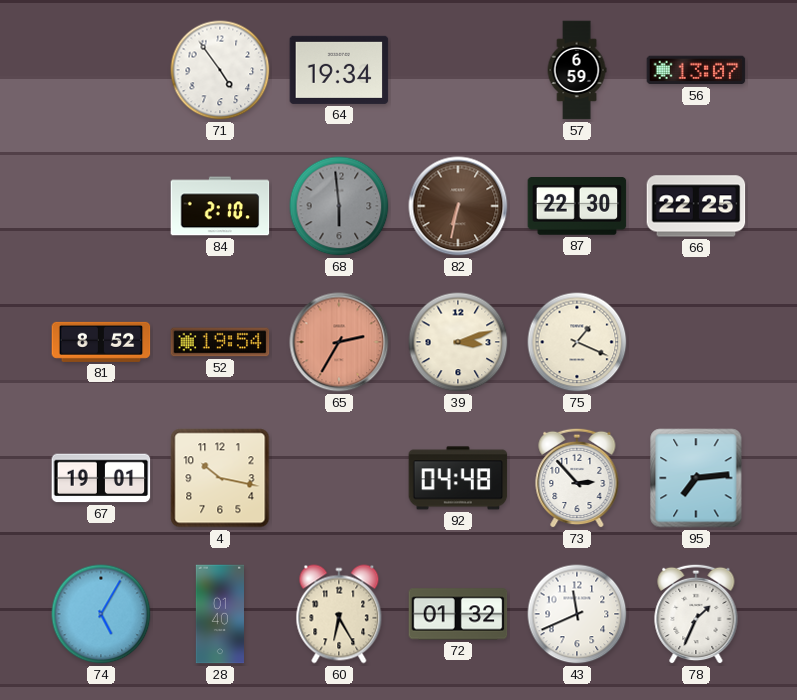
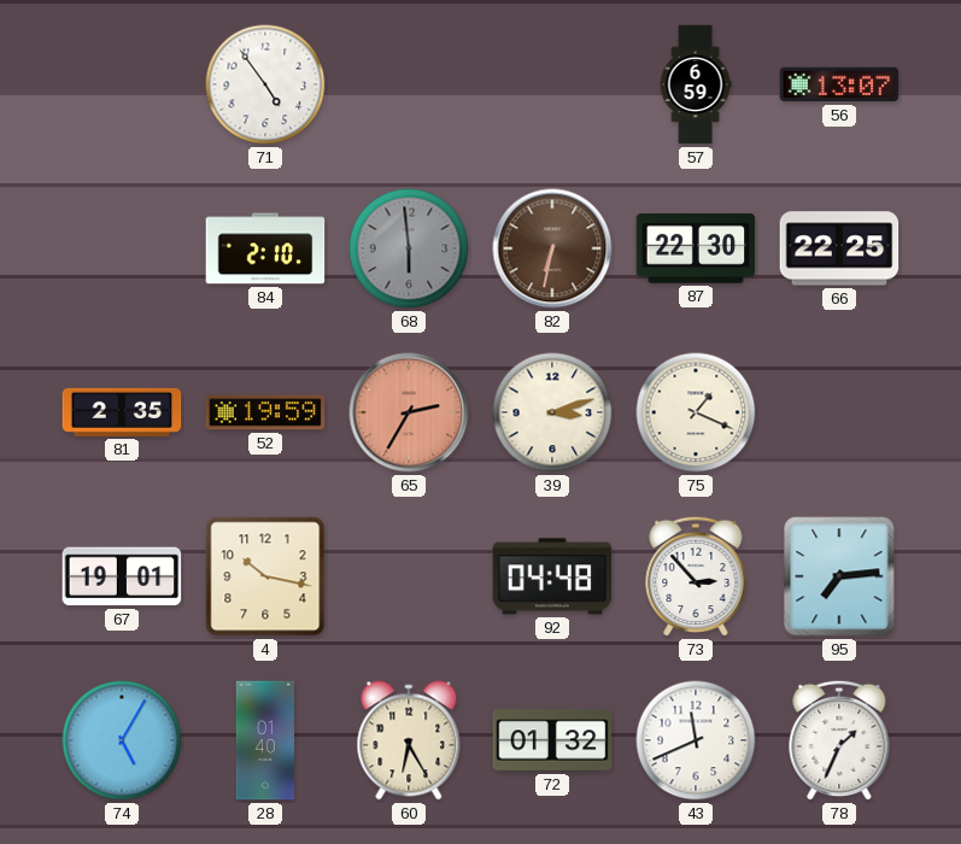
64: 19:34 -> none (339, 70)
81: 8:52 -> 2:35 (122, 412)
52: 19:54 -> 19:59 (265, 412)
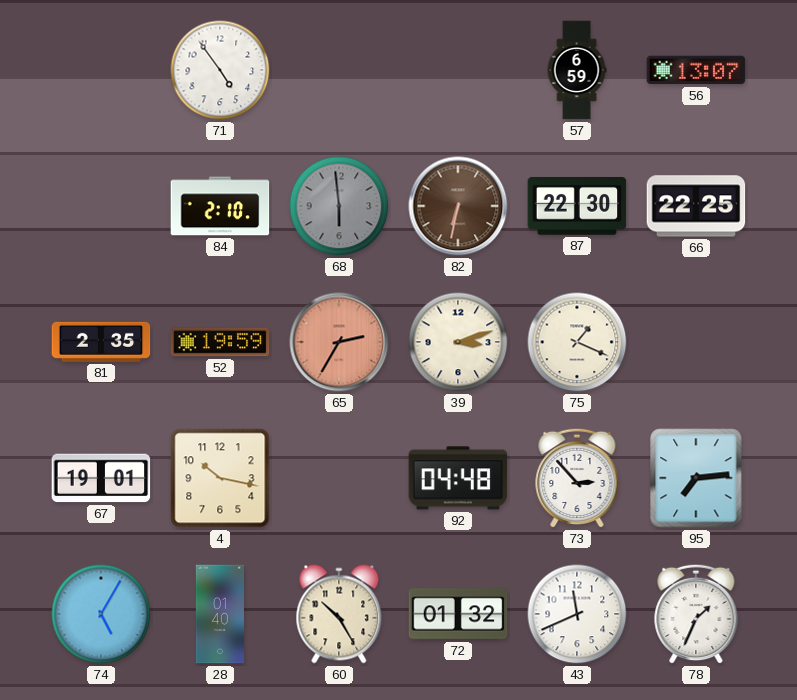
60: 6:25 -> 10:25 (339, 614)
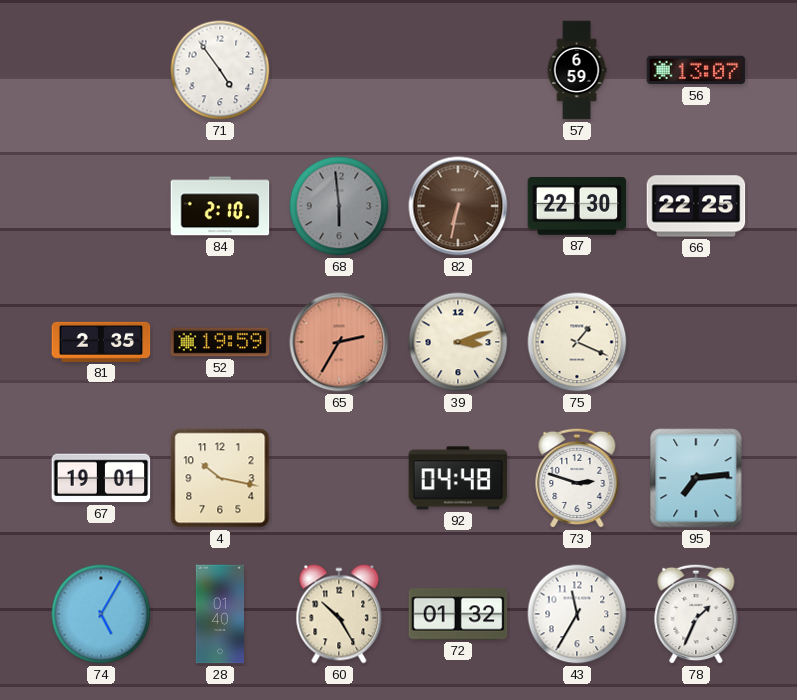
73: 2:53 -> 2:48 (577, 478)
43: 11:41 -> 11:35 (577, 614)
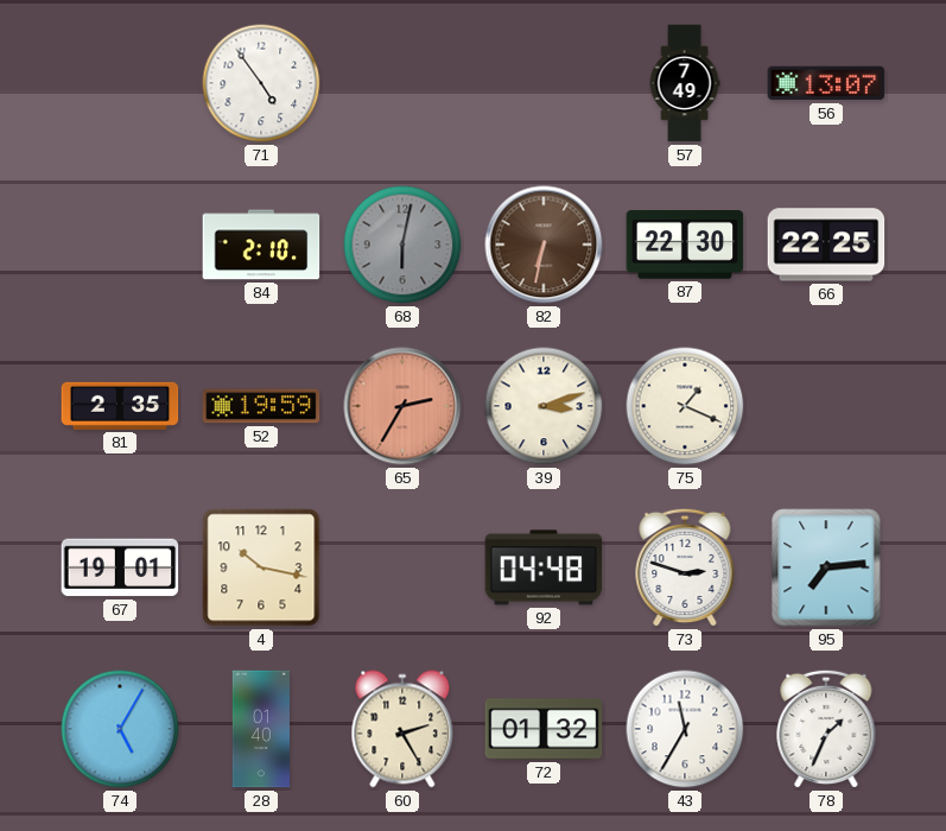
57: 6:59 -> 7:49 (685, 83)
68: 5:59 -> 6:02 (402, 245)
60: 10:25 -> 2:25 (402, 729)
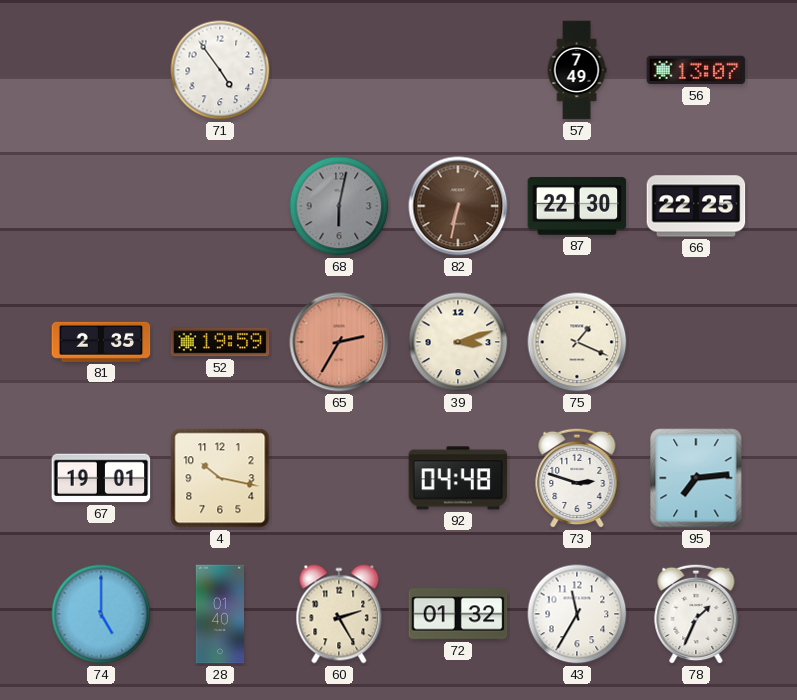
84: 2:10 -> none (261, 245)
74: 5:05 -> 5:00 (101, 614)
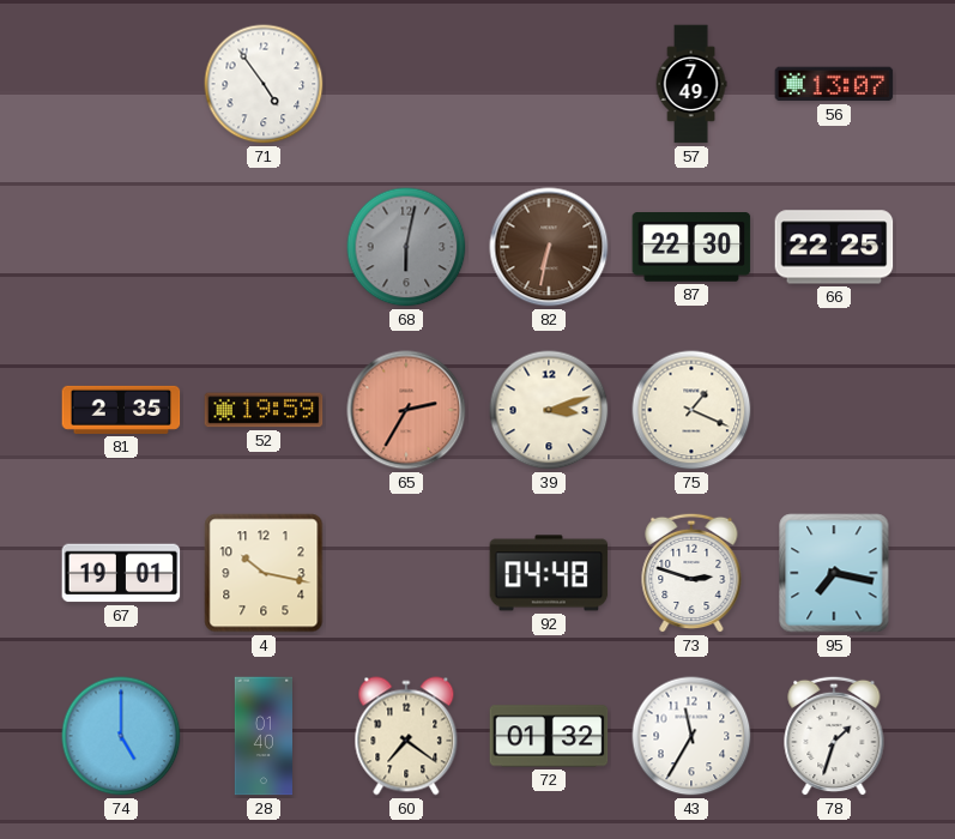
95: 7:14 -> 7:17 (834, 573)
60: 2:25 -> 7:21 (406, 736)
78: 1:34 -> 1:33 (834, 736)
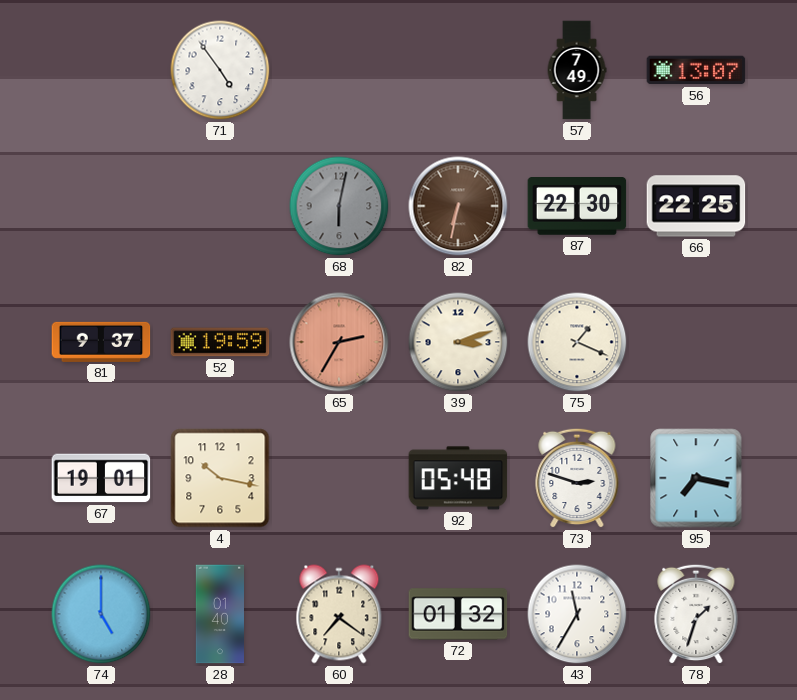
81: 2:35 -> 9:37 (101, 342)
92: 04:48 -> 05:48 (458, 478)
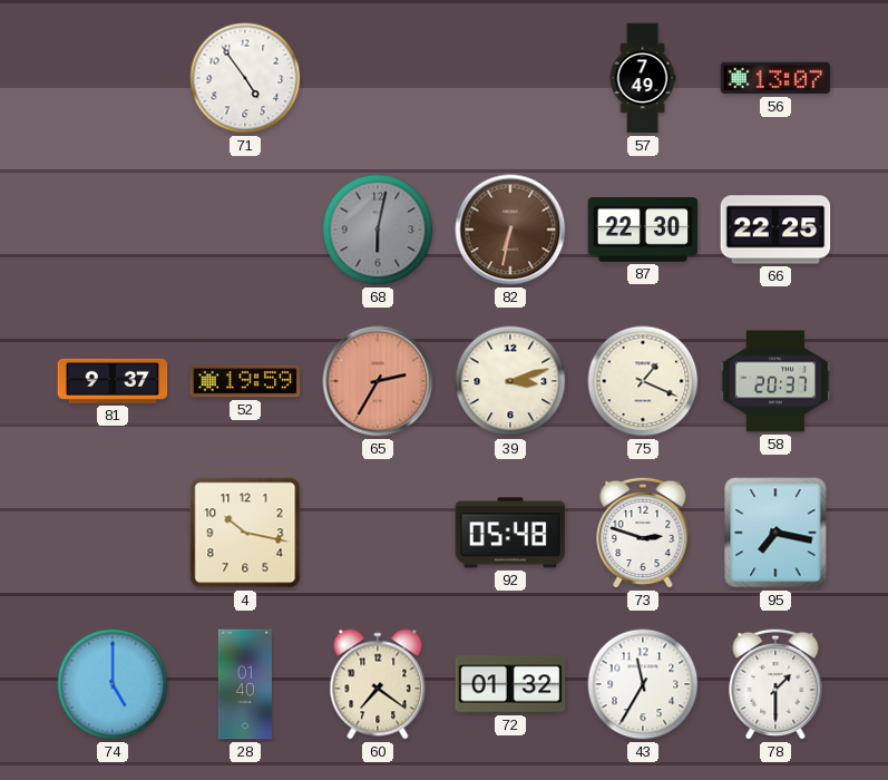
58: none -> 20:37 (775, 381)
67: 19:01 -> none (101, 478)
78: 1:33 -> 1:30 (775, 684)
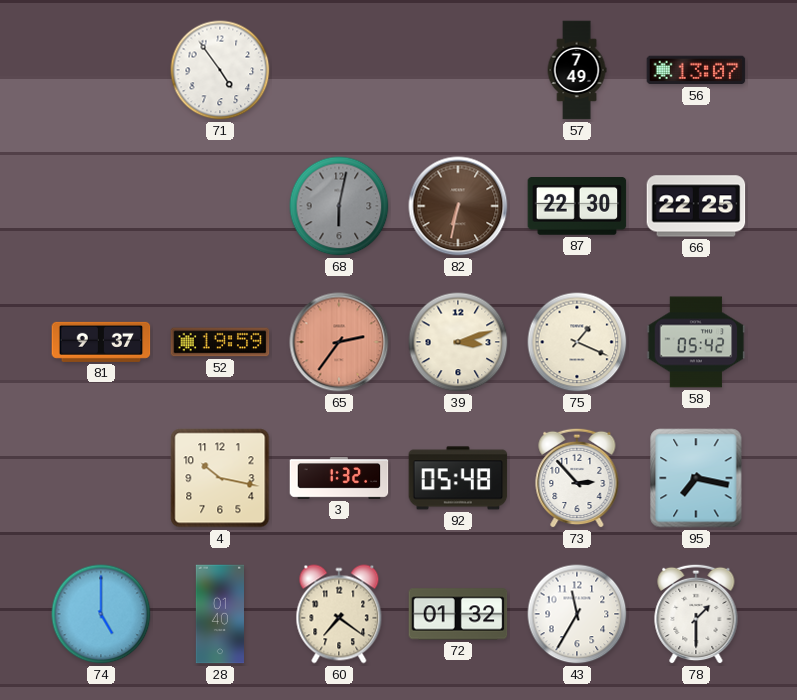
65: 2:35 -> 2:36 (339, 342)
58: 20:37 -> 05:42 (696, 342)
3: none -> 1:32 (339, 479)
73: 2:48 -> 2:53 (577, 478)
